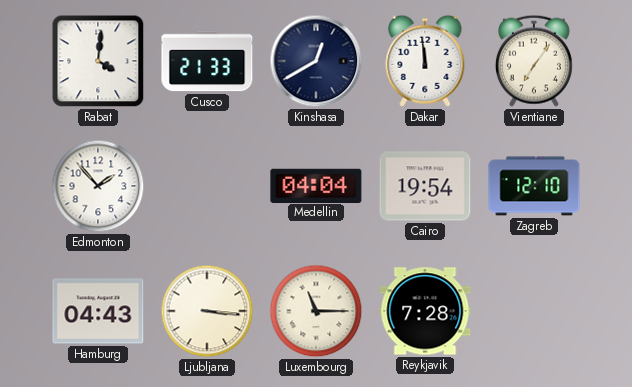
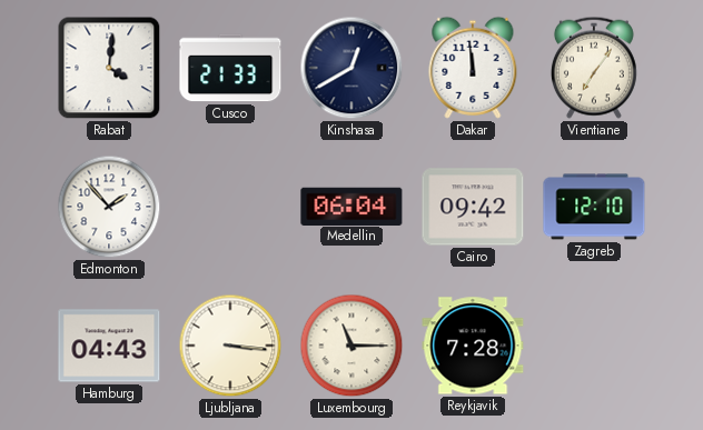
Medellin: 04:04 -> 06:04 (351, 206)
Cairo: 19:54 -> 09:42 (473, 207)
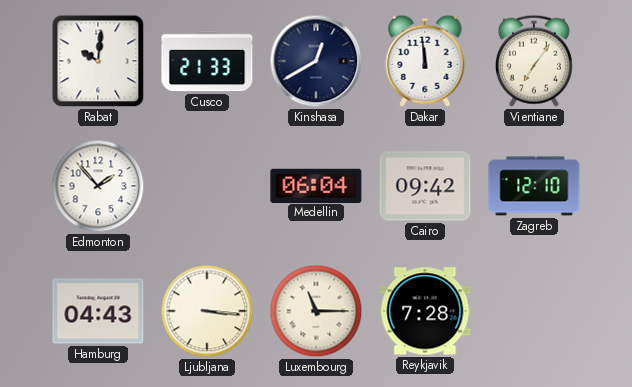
Rabat: 4:01 -> 10:01 (98, 61)
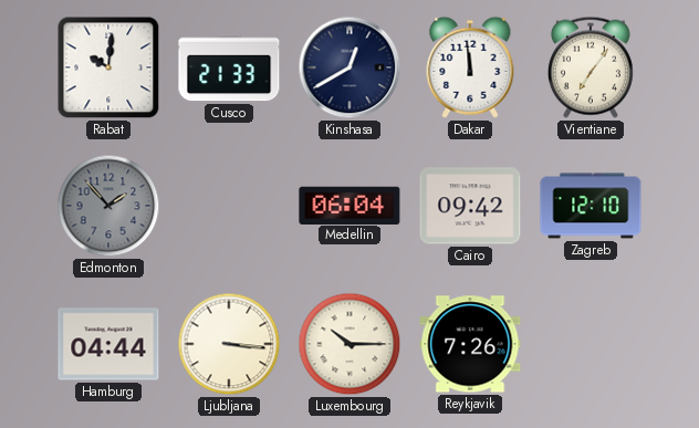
Edmonton dial: white -> grey (108, 206)
Hamburg: 04:43 -> 04:44 (108, 344)
Luxembourg: 11:15 -> 10:15 (349, 344)
Reykjavik: 7:28 -> 7:26 (470, 344)
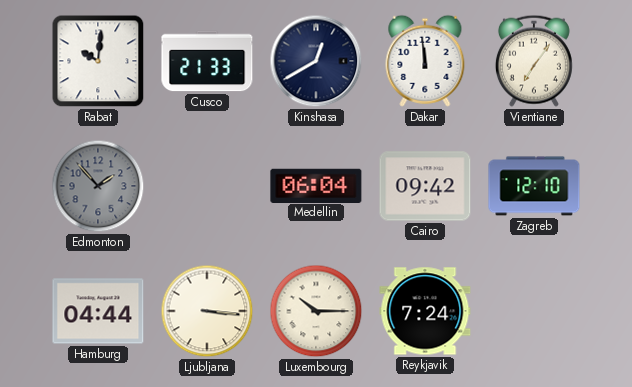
Reykjavik: 7:26 -> 7:24 (425, 311)
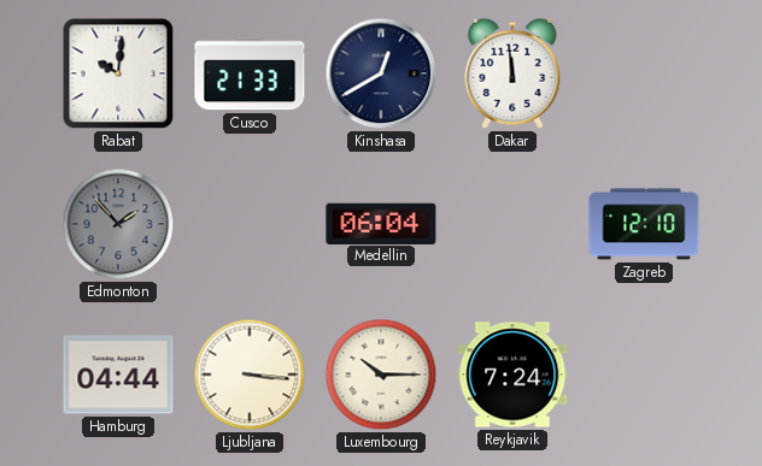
Vientiane: 7:06 -> none (534, 61)
Cairo: 09:42 -> none (425, 186)
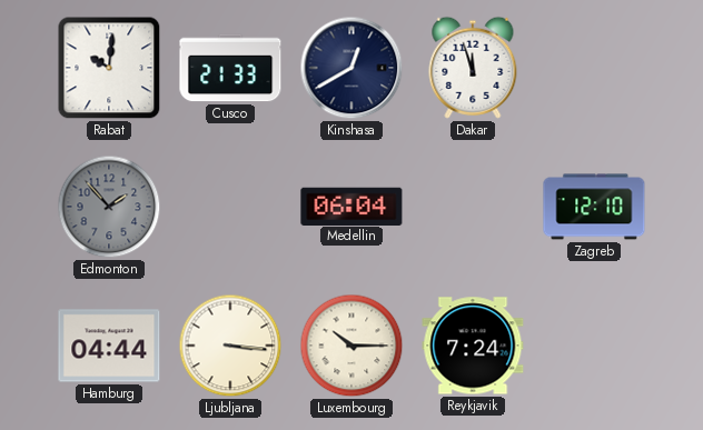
Dakar: 11:59 -> 11:57 (473, 68)
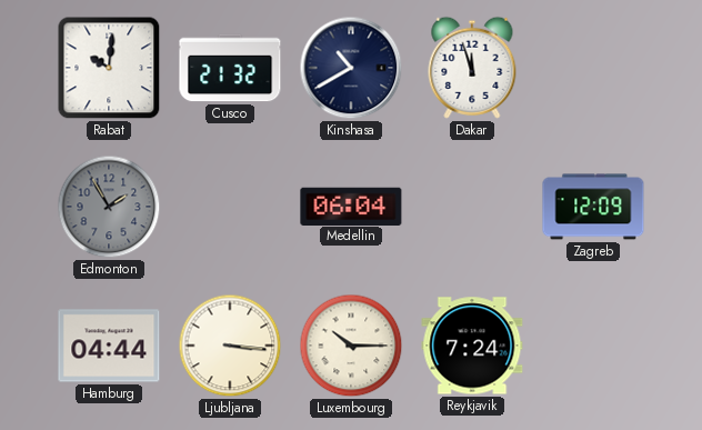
Cusco: 21:33 -> 21:32 (230, 68)
Kinshasa: 12:40 -> 10:40 (351, 68)
Edmonton: 1:53 -> 1:55 (109, 207)
Zagreb: 12:10 -> 12:09 (593, 207)
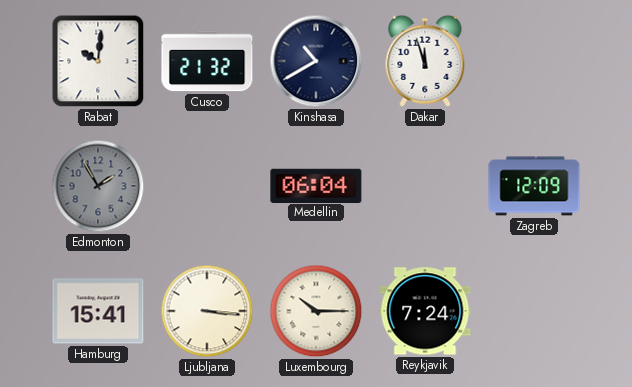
Hamburg: 04:44 -> 15:41 (98, 311)
